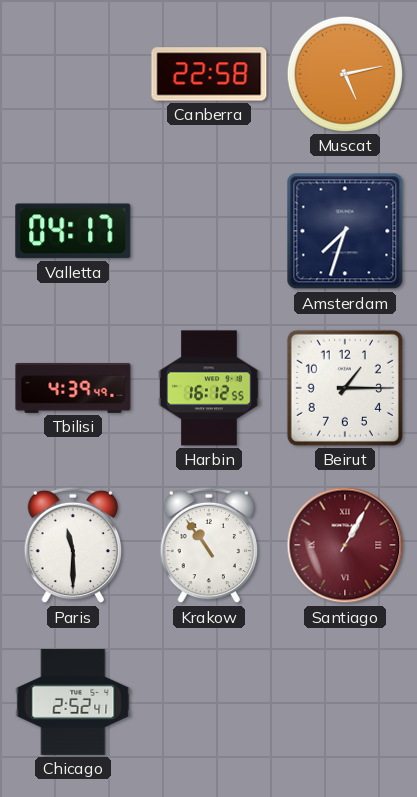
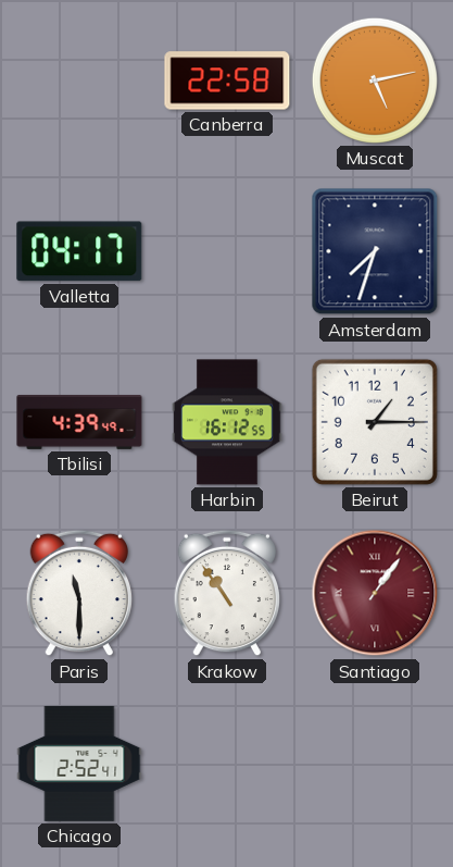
Santiago: 1:05 -> 1:06 (375, 593)
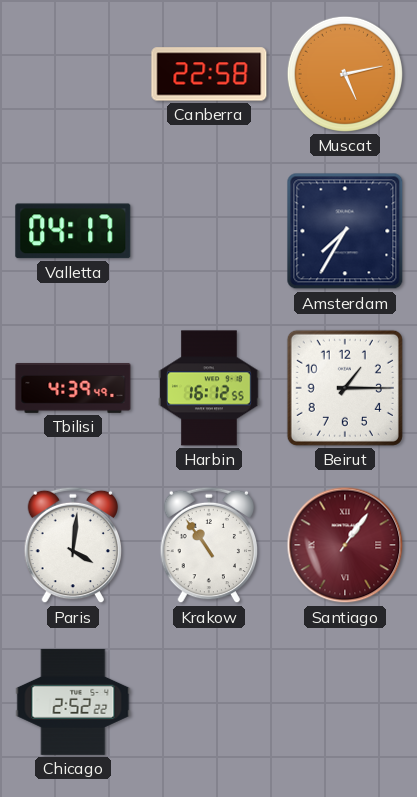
Amsterdam: 7:33 -> 7:35 (345, 231)
Paris: 11:30 -> 4:01 (73, 545)
Chicago: 2:52:41 -> 2:52:22 (73, 702)
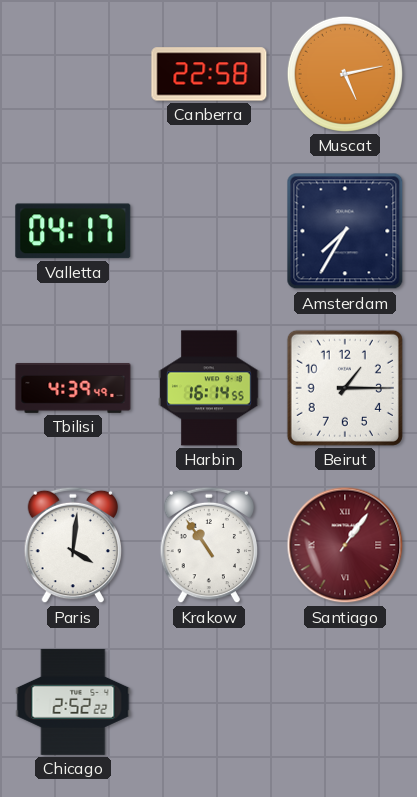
Harbin: 16:12 -> 16:14 (209, 388)
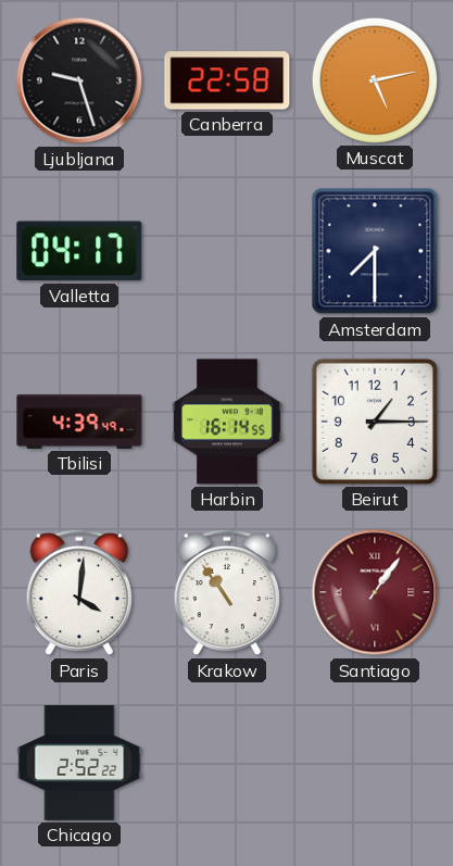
Ljubljana: none -> 9:27 (79, 80)
Amsterdam: 7:35 -> 7:30 (375, 251)
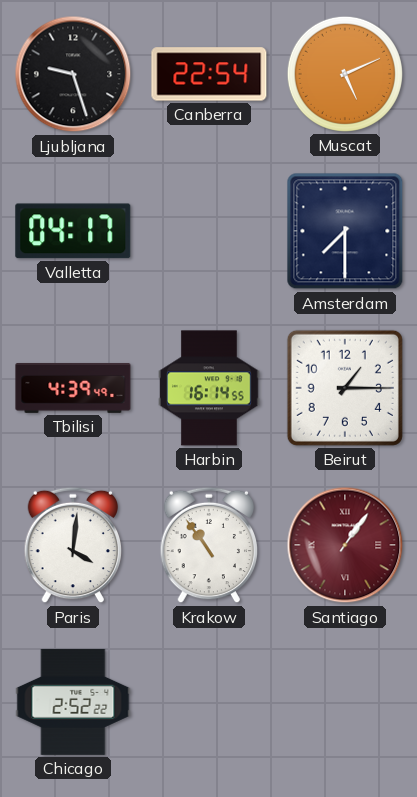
Canberra: 22:58 -> 22:54 (209, 74)
Muscat: 5:13 -> 5:11 (345, 74)
